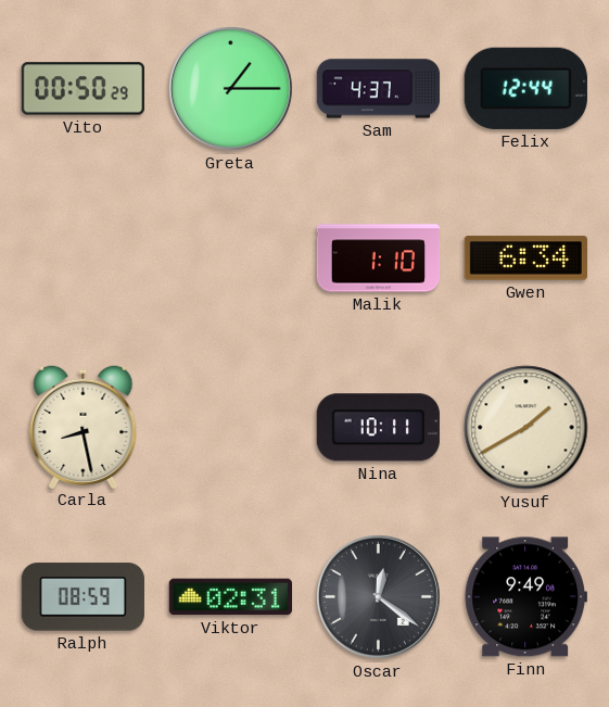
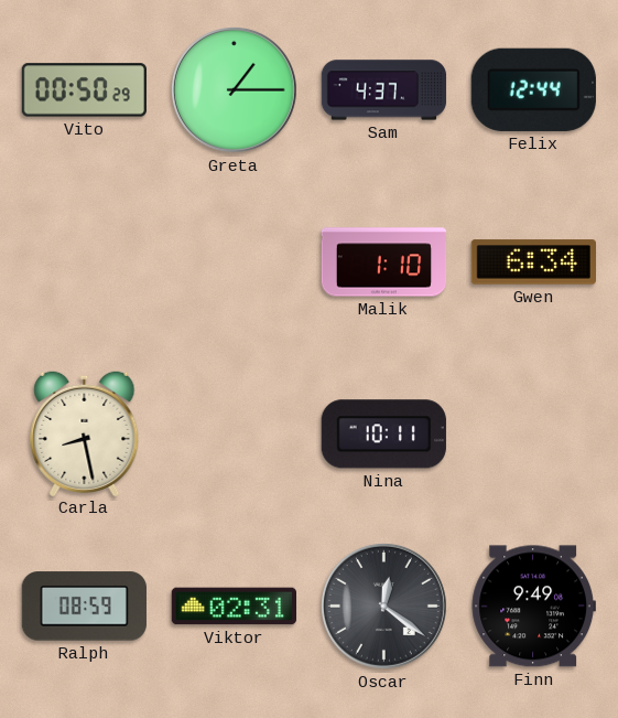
Yusuf: 1:40 -> none (526, 428)
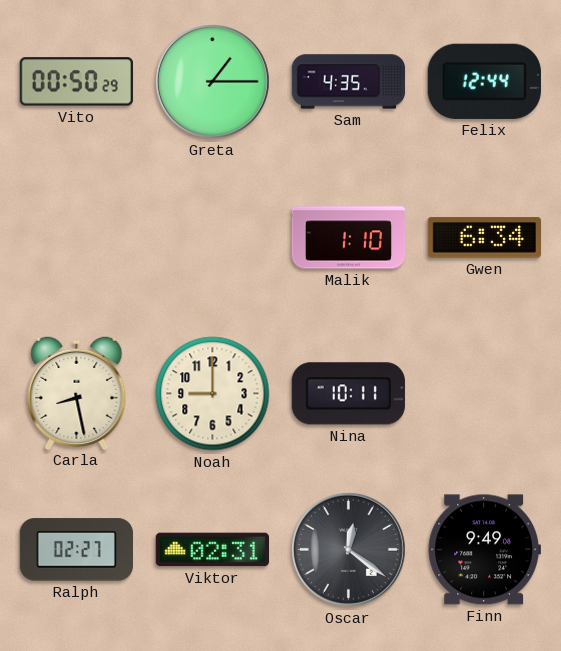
Sam: 4:37 -> 4:35 (349, 82)
Noah: none -> 9:00 (213, 394)
Ralph: 08:59 -> 02:27 (76, 550)
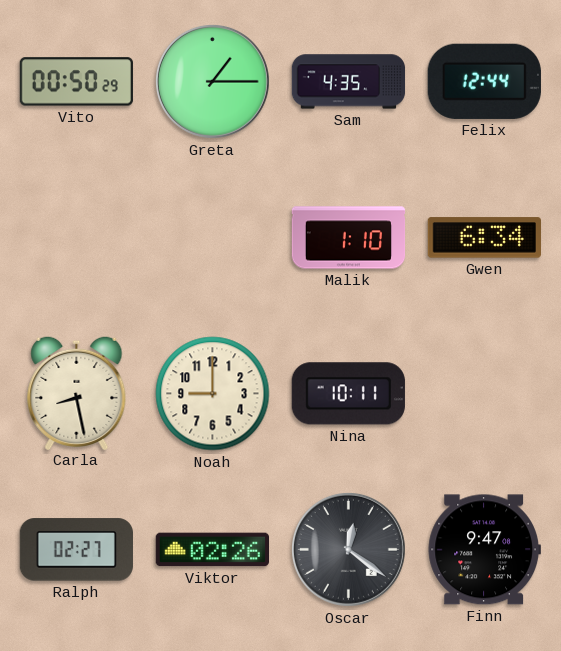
Viktor: 02:31 -> 02:26 (212, 550)
Finn: 9:49 -> 9:47 (484, 550)
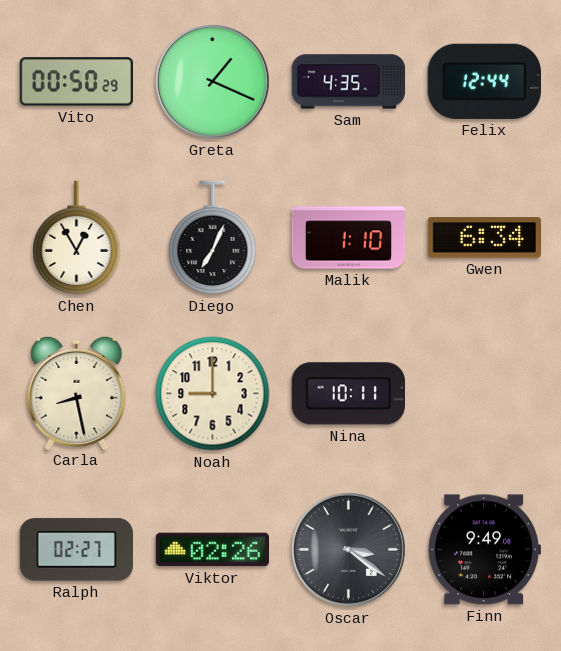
Greta: 1:15 -> 1:19 (212, 81)
Chen: none -> 12:55 (77, 238)
Diego: none -> 7:04 (213, 238)
Oscar: 12:21 -> 3:21 (348, 549)
Finn: 9:47 -> 9:49 (484, 550)
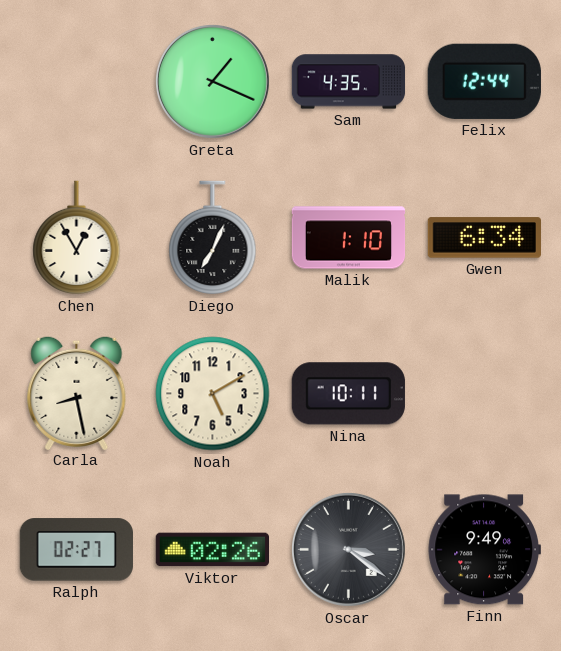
Vito: 00:50 -> none (76, 82)
Noah: 9:00 -> 5:10 (213, 394)
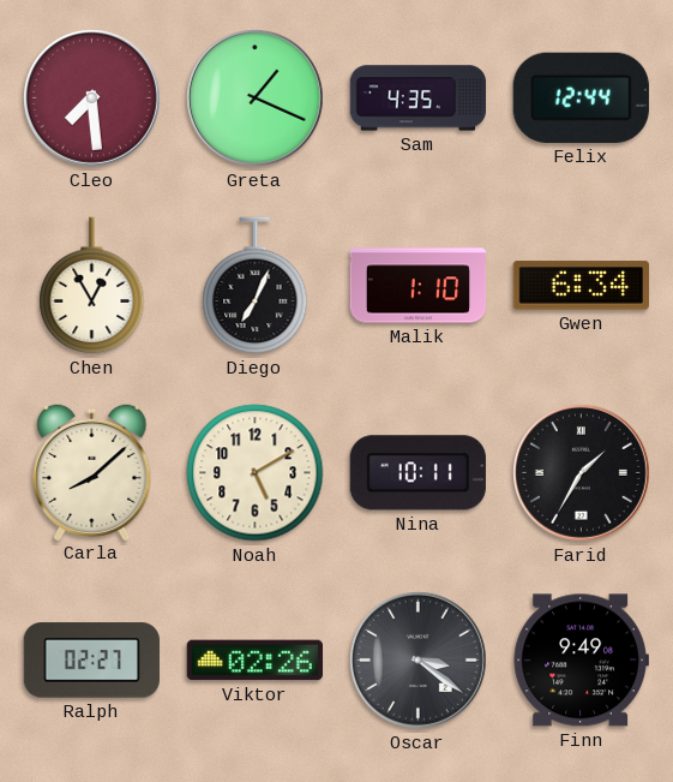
Cleo: none -> 7:29 (91, 97)
Carla: 8:28 -> 8:08 (92, 471)
Farid: none -> 1:35 (581, 472)
